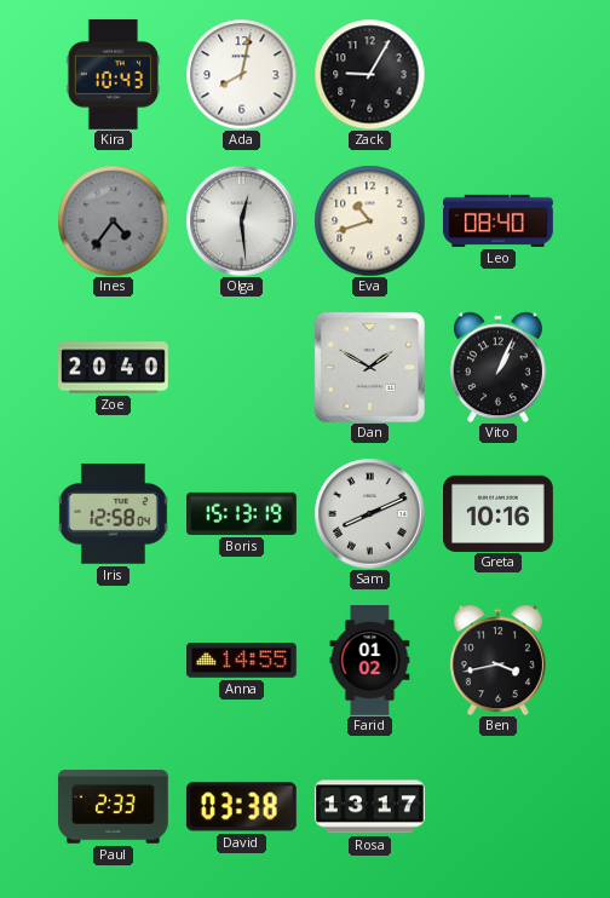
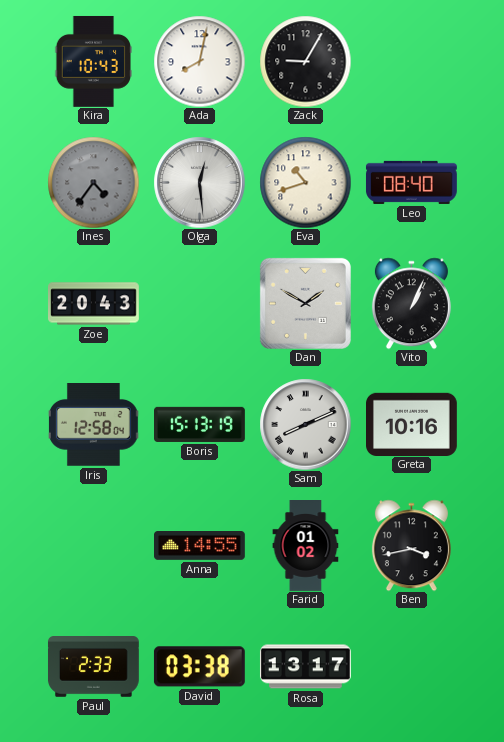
Zoe: 20:40 -> 20:43 (94, 304)
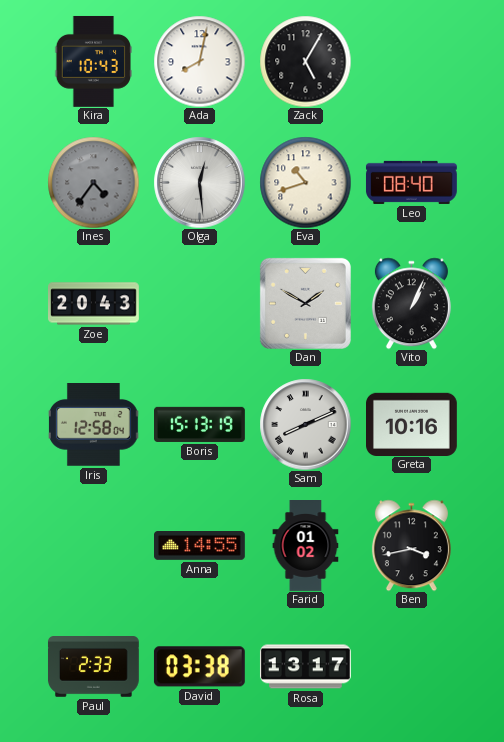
Zack: 9:05 -> 5:05 (305, 61)
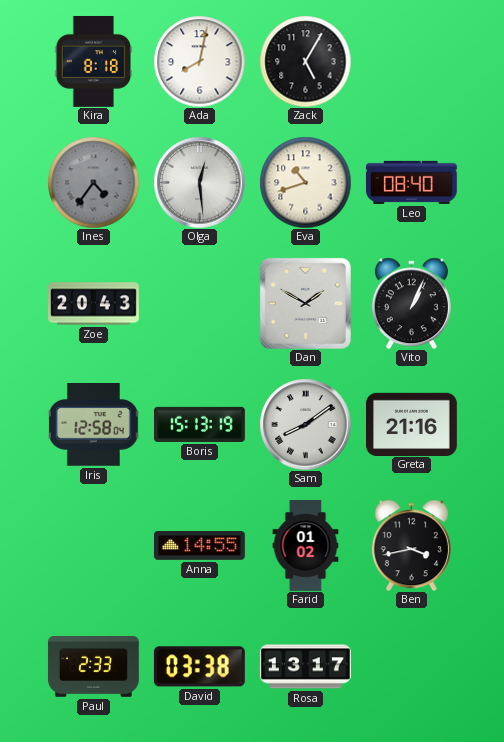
Kira: 10:43 -> 8:18 (93, 62)
Sam: 8:11 -> 8:09 (305, 424)
Greta: 10:16 -> 21:16 (412, 424)
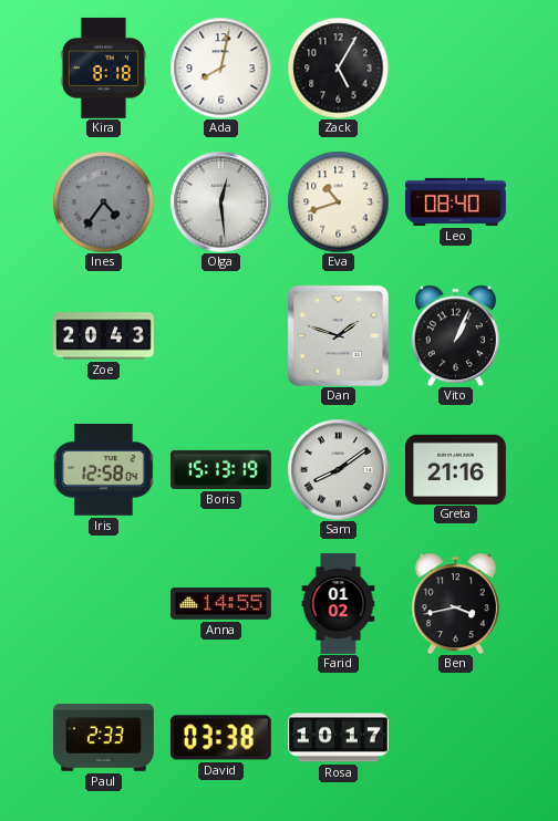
Dan: 1:50 -> 1:48 (338, 335)
Rosa: 13:17 -> 10:17 (338, 738)
